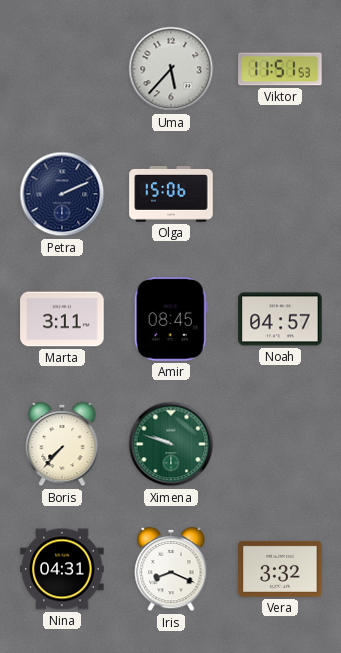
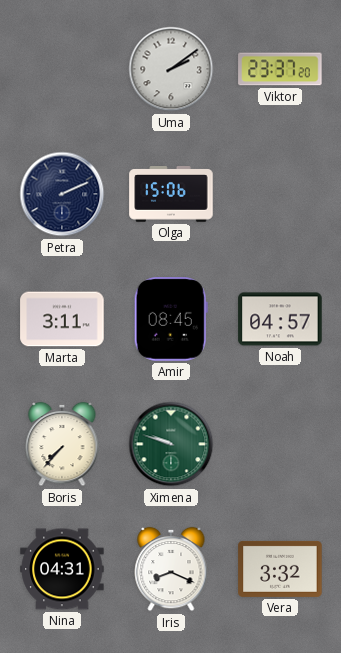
Uma: 5:37 -> 2:09 (171, 69)
Viktor: 11:51 -> 23:37 (280, 69)
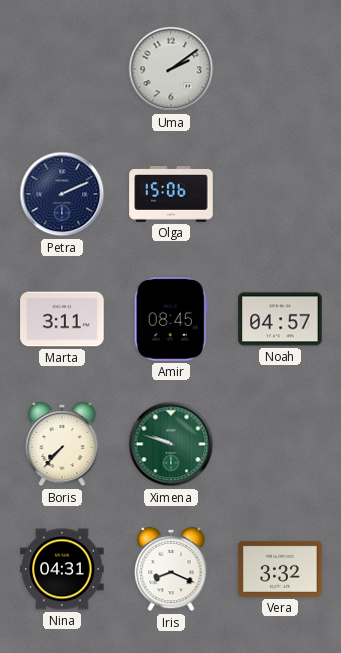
Viktor: 23:37 -> none (280, 69)
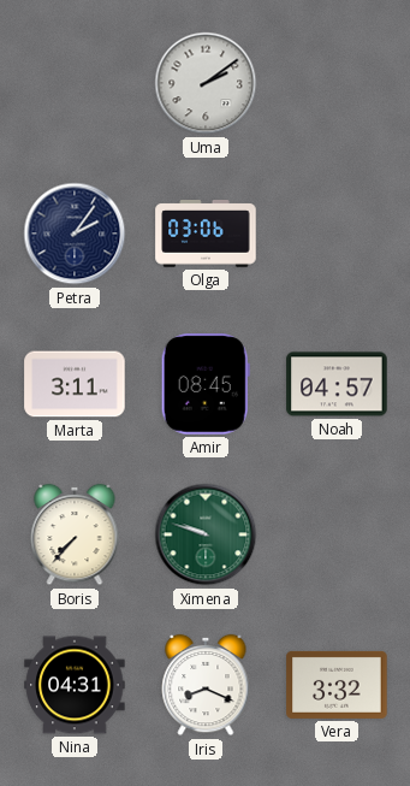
Petra: 2:11 -> 2:06 (75, 234)
Olga: 15:06 -> 03:06 (206, 235)
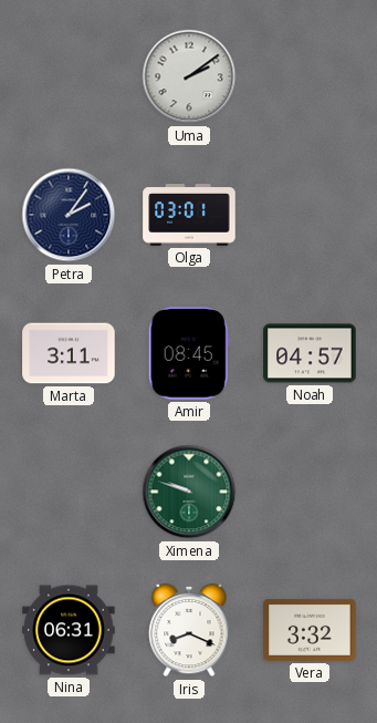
Olga: 03:06 -> 03:01 (189, 216)
Boris: 7:37 -> none (75, 534)
Nina: 04:31 -> 06:31 (69, 630)
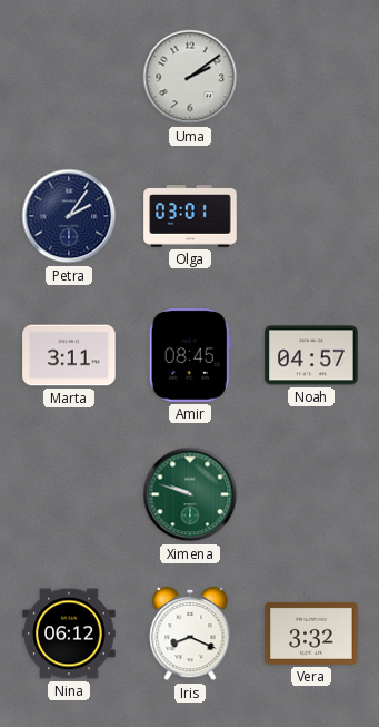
Nina: 06:31 -> 06:12 (69, 633)
